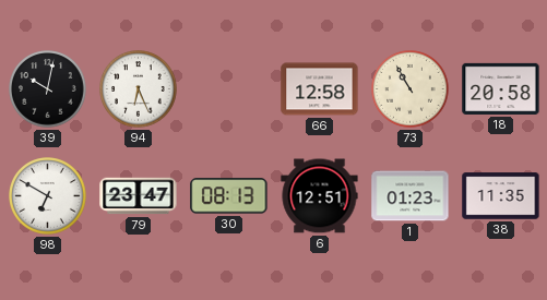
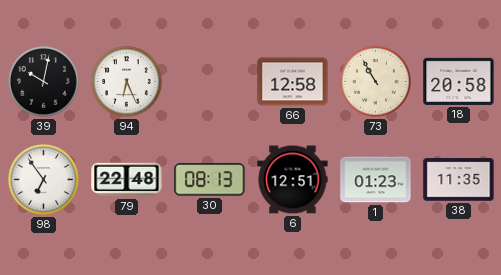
98: 6:50 -> 6:54 (44, 180)
79: 23:47 -> 22:48 (127, 180)
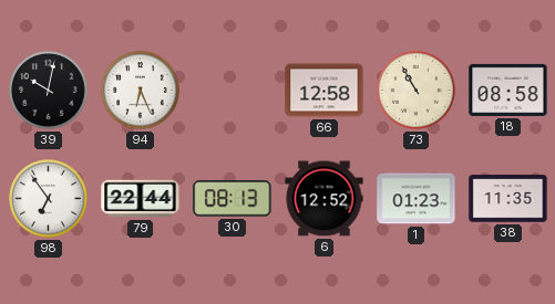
18: 20:58 -> 08:58 (508, 90)
79: 22:48 -> 22:44 (141, 199)
6: 12:51 -> 12:52 (325, 199)
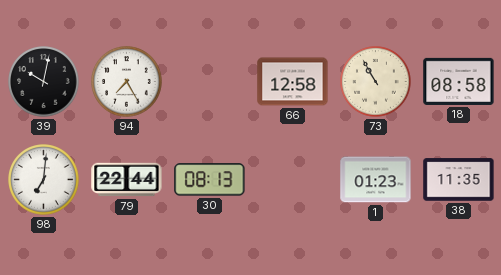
94: 6:26 -> 7:25 (127, 82)
98: 6:54 -> 7:01 (44, 180)
6: 12:52 -> none (325, 199)
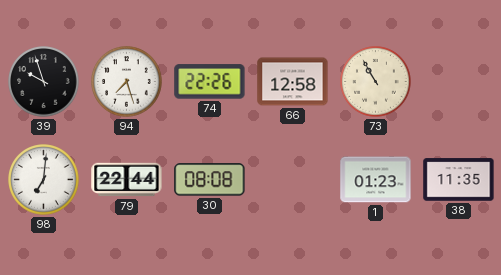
39: 10:02 -> 9:57 (44, 82)
94: 7:25 -> 7:27 (127, 82)
74: none -> 22:26 (210, 82)
18: 08:58 -> none (459, 81)
30: 08:13 -> 08:08 (210, 180)
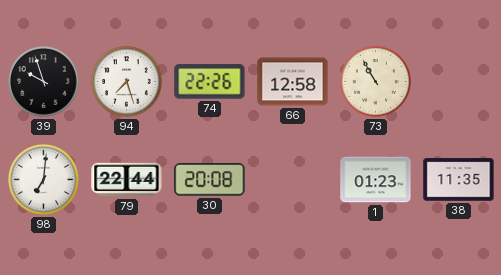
30: 08:08 -> 20:08 (210, 180)
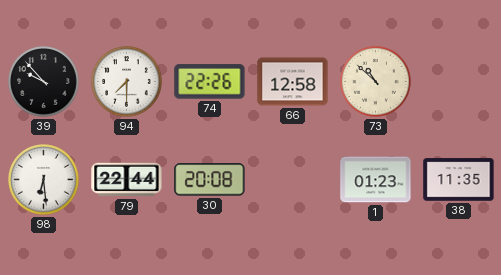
39: 9:57 -> 9:53 (44, 82)
94: 7:27 -> 7:30 (127, 82)
73: 10:55 -> 10:52 (376, 82)
98: 7:01 -> 6:29 (44, 180)
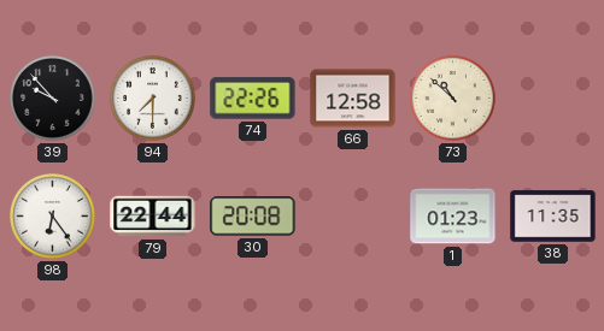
98: 6:29 -> 6:24 (53, 217)
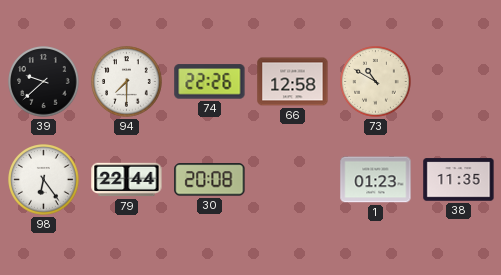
39: 9:53 -> 9:38 (44, 82)
73: 10:52 -> 10:50 (376, 82)
